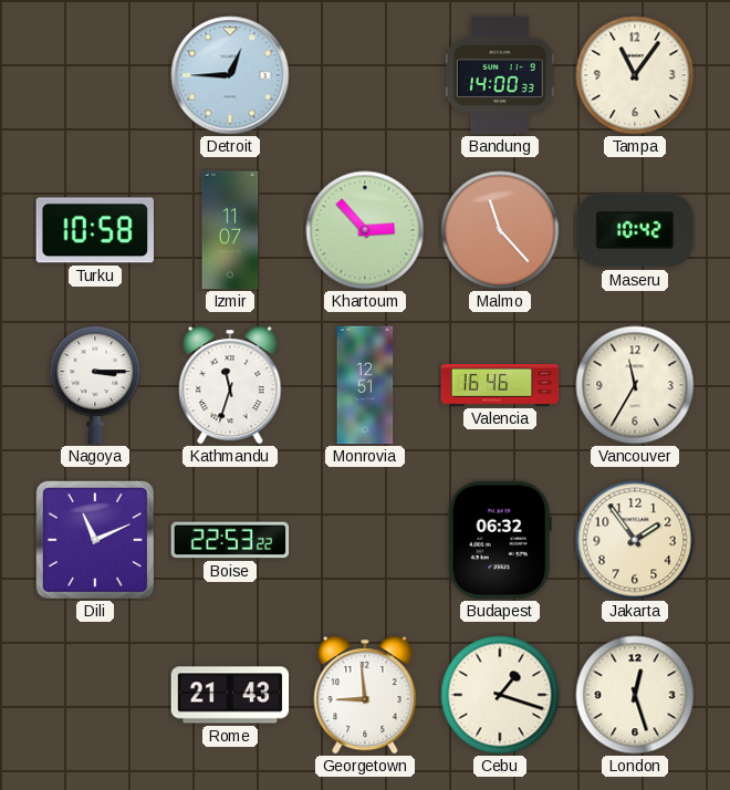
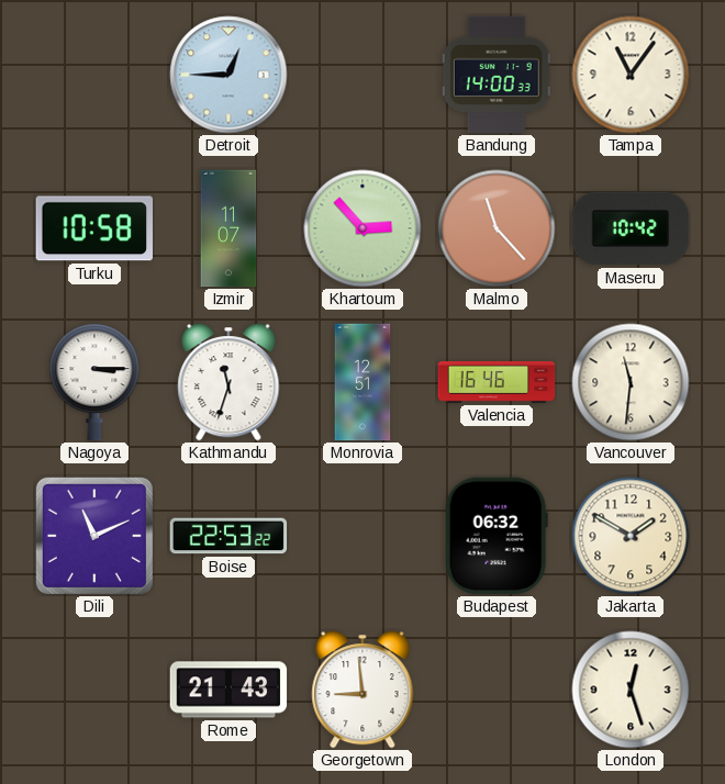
Vancouver: 11:35 -> 11:31 (631, 382)
Jakarta: 1:54 -> 1:50 (631, 536)
Cebu: 1:18 -> none (500, 695)
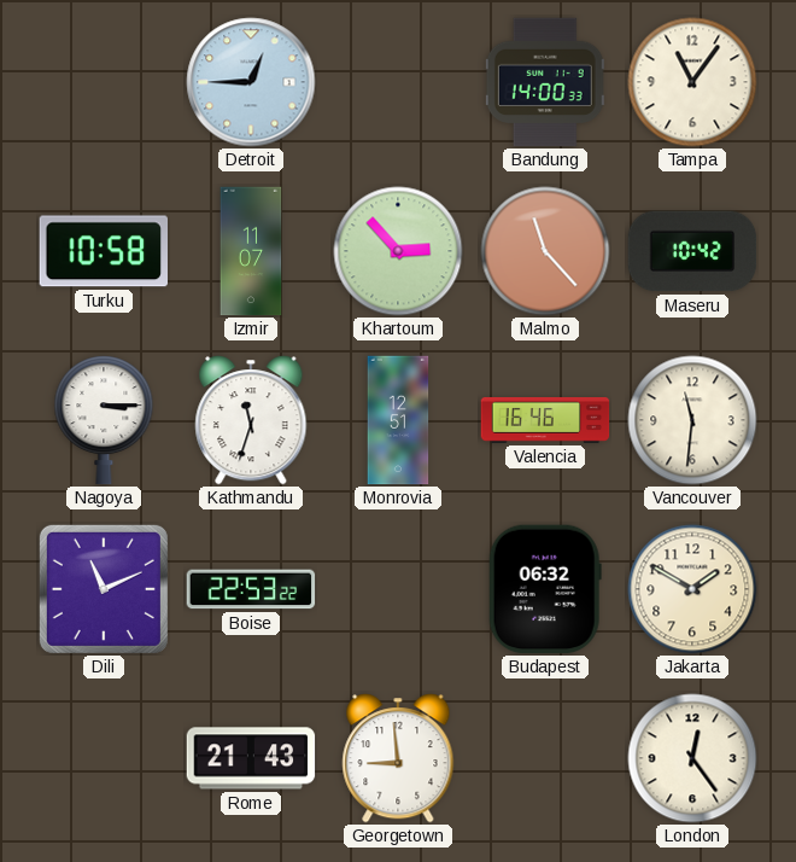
London: 12:27 -> 12:24 (692, 758)
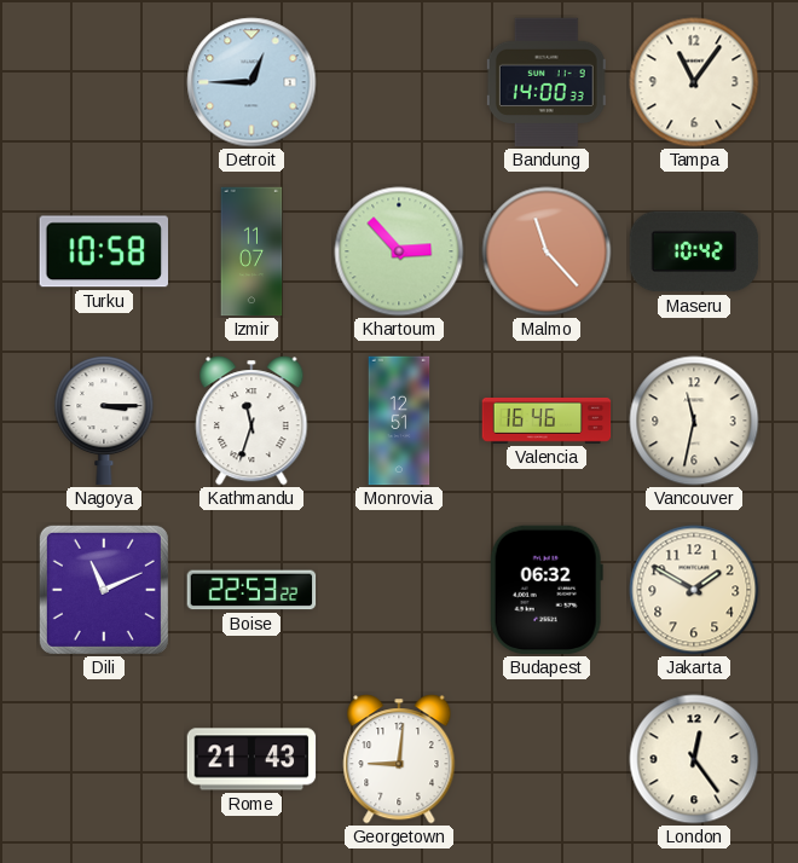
Vancouver: 11:31 -> 11:32 (694, 421)
Georgetown: 8:59 -> 9:01 (399, 759)
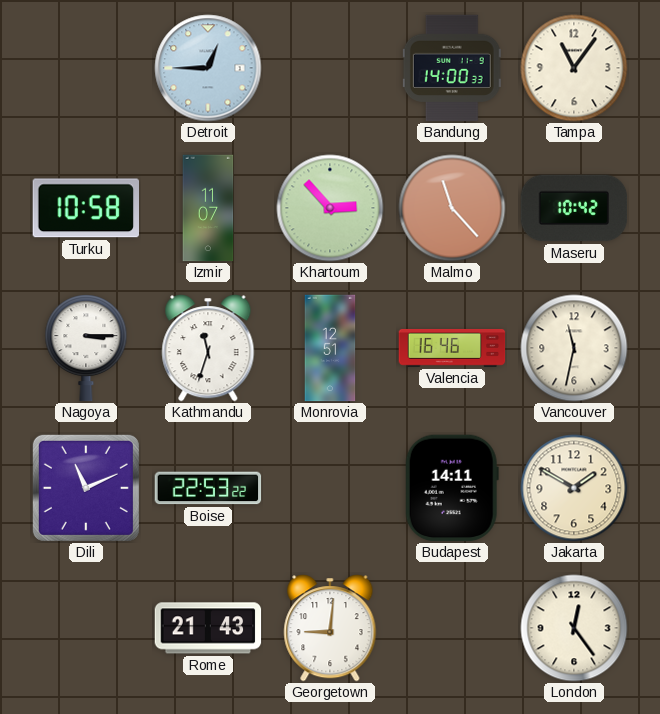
Budapest: 06:32 -> 14:11 (452, 488)
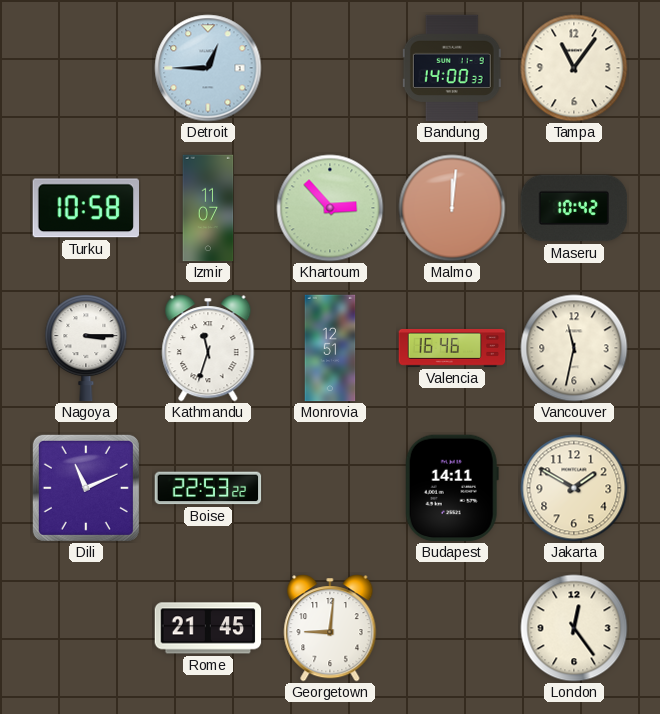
Malmo: 11:23 -> 12:01 (452, 208)
Rome: 21:43 -> 21:45 (208, 628)
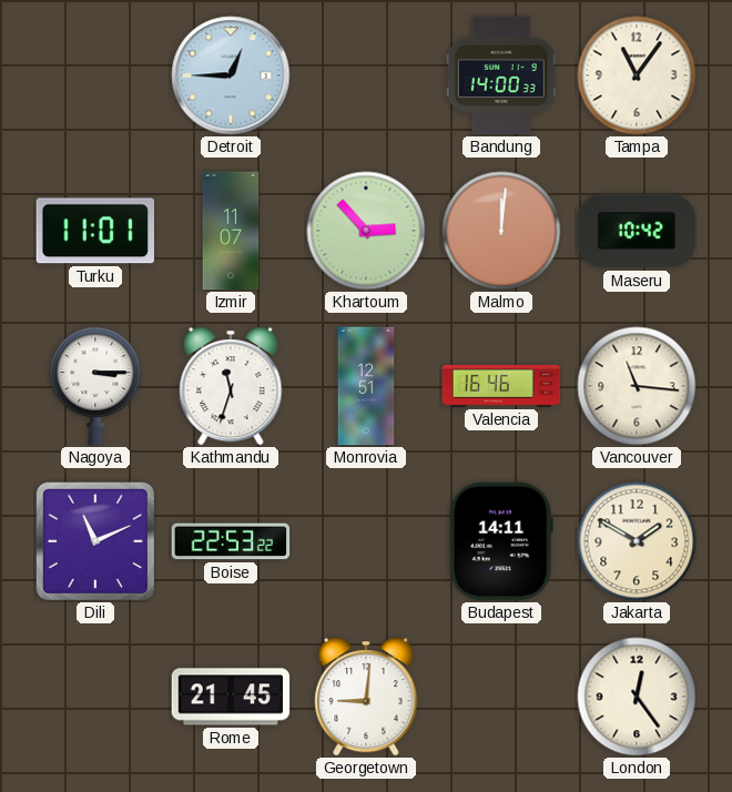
Turku: 10:58 -> 11:01 (94, 231)
Vancouver: 11:32 -> 11:16 (637, 386)
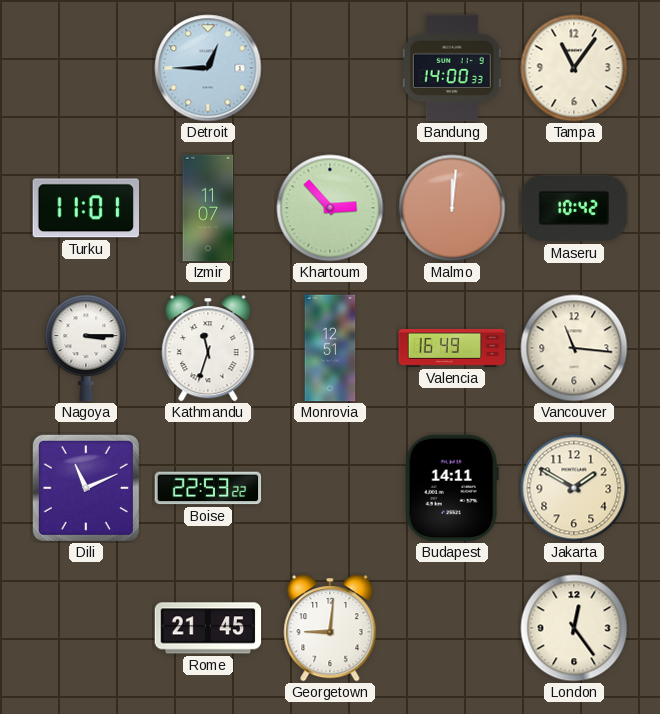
Valencia: 16:46 -> 16:49 (452, 348)
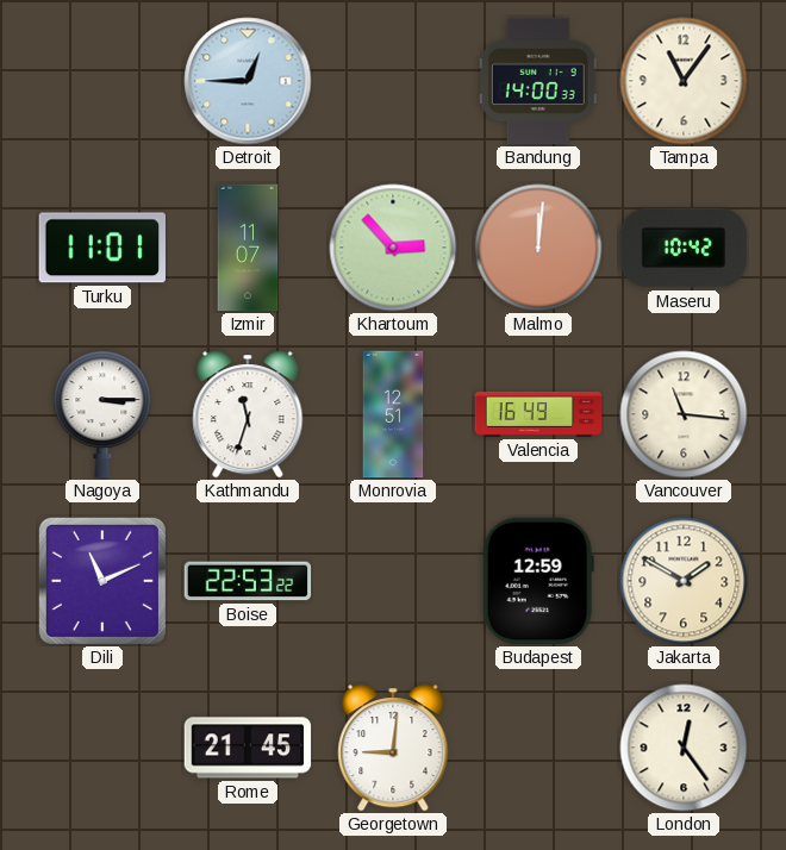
Budapest: 14:11 -> 12:59 (538, 581)
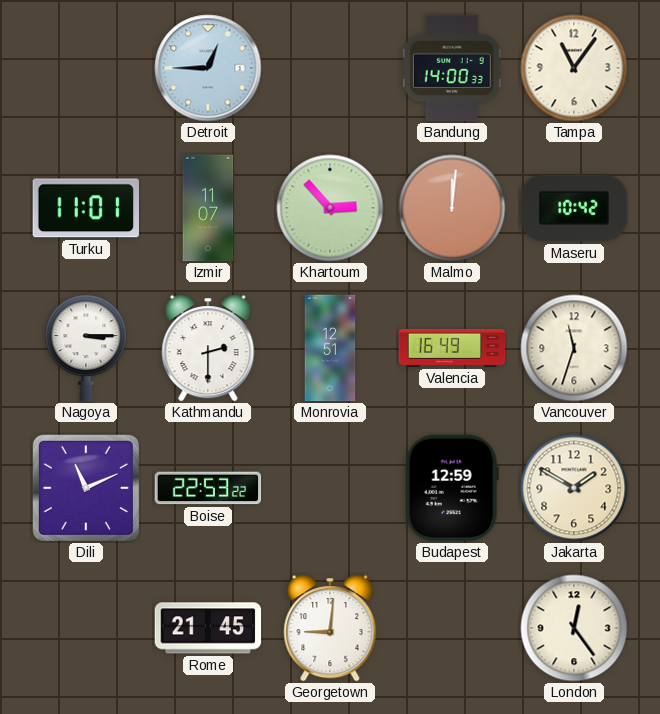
Kathmandu: 11:33 -> 2:30 (208, 348)
Vancouver: 11:16 -> 11:33 (574, 348)
